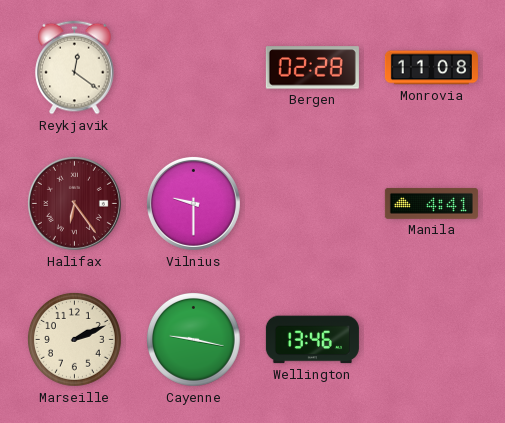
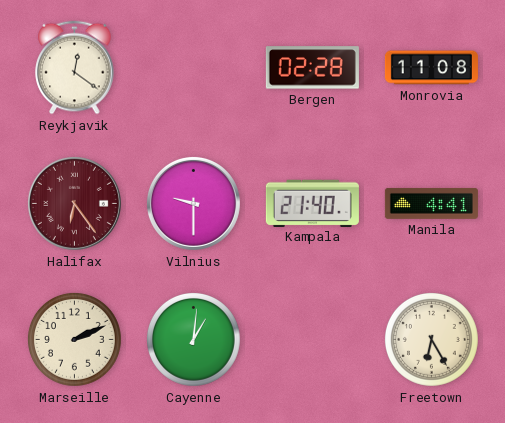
Kampala: none -> 21:40 (312, 203)
Cayenne: 9:17 -> 1:01 (194, 340)
Wellington: 13:46 -> none (312, 340)
Freetown: none -> 6:25 (432, 340)
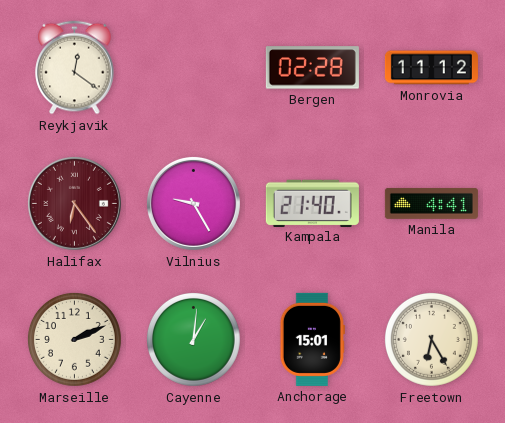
Monrovia: 11:08 -> 11:12 (431, 68)
Vilnius: 9:30 -> 9:25 (193, 203)
Anchorage: none -> 15:01 (312, 339)
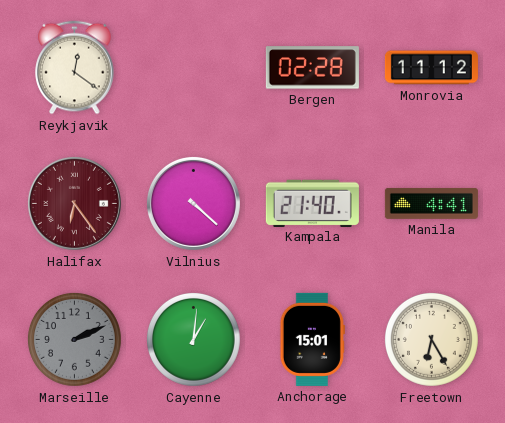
Vilnius: 9:25 -> 4:22 (193, 203)
Marseille dial: cream -> grey (75, 340)
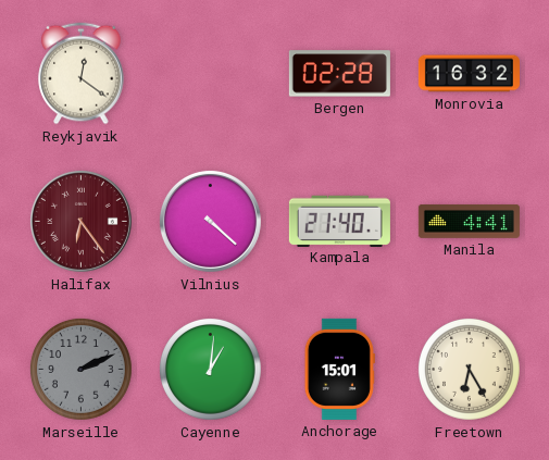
Monrovia: 11:12 -> 16:32 (469, 74)
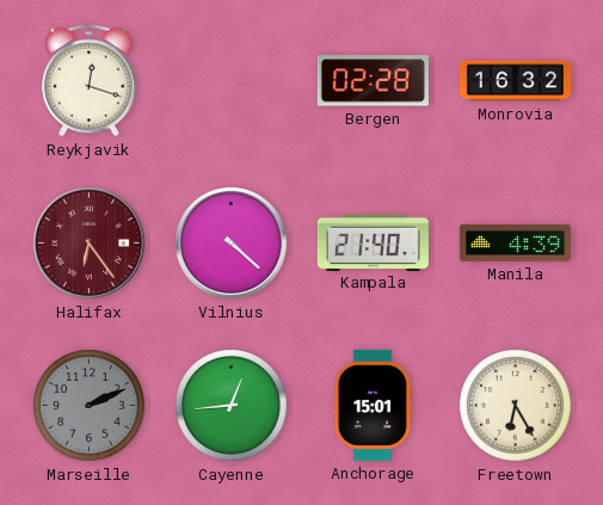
Reykjavik: 12:21 -> 12:18 (90, 81)
Manila: 4:41 -> 4:39 (515, 242)
Cayenne: 1:01 -> 12:44 (232, 406)
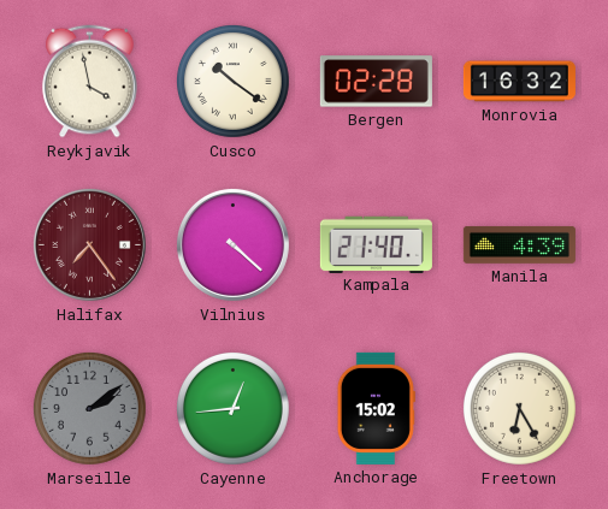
Reykjavik: 12:18 -> 3:58 (90, 82)
Cusco: none -> 10:21 (234, 82)
Halifax: 6:24 -> 7:24 (89, 244)
Marseille: 2:11 -> 2:09 (90, 409)
Anchorage: 15:01 -> 15:02 (376, 408)
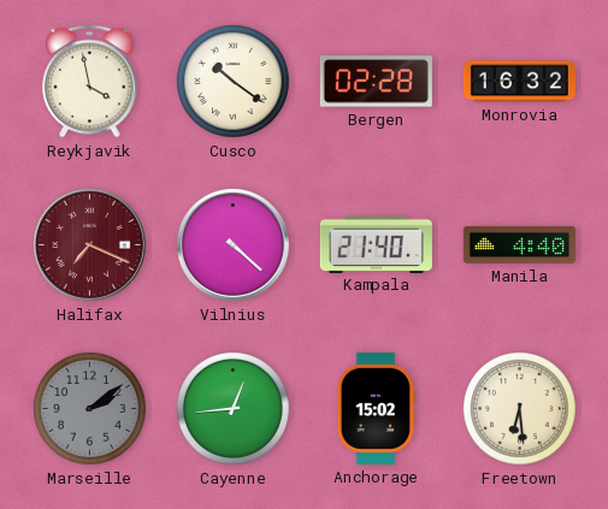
Halifax: 7:24 -> 7:19 (89, 244)
Manila: 4:39 -> 4:40 (519, 244)
Freetown: 6:25 -> 6:29 (520, 409)
